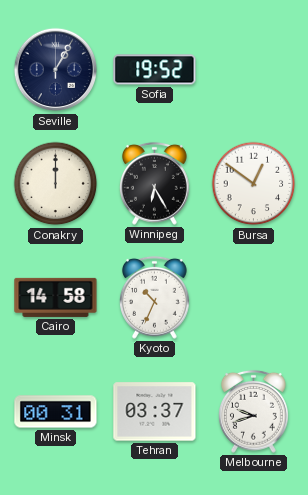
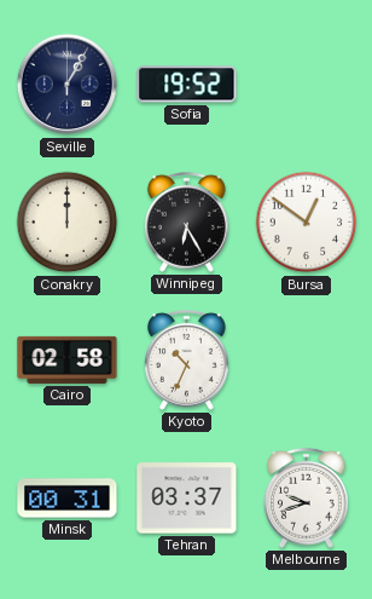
Cairo: 14:58 -> 02:58 (68, 359)
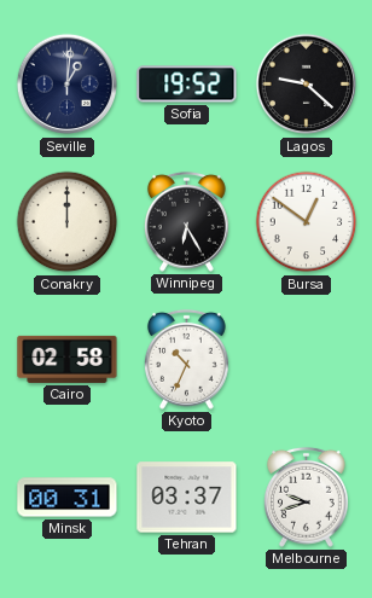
Seville: 1:05 -> 1:01 (68, 85)
Lagos: none -> 9:22 (307, 85)
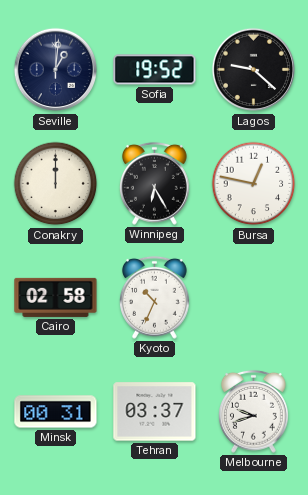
Bursa: 12:51 -> 12:47 (254, 184)
